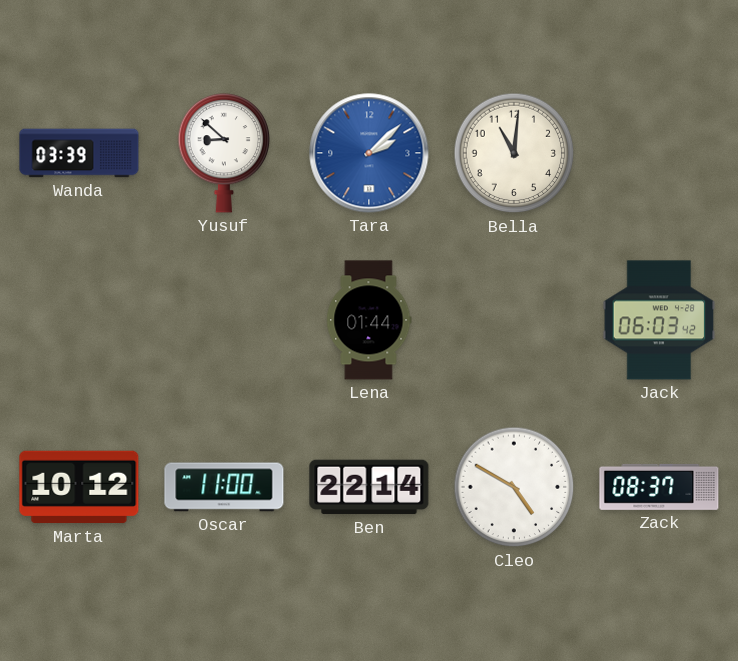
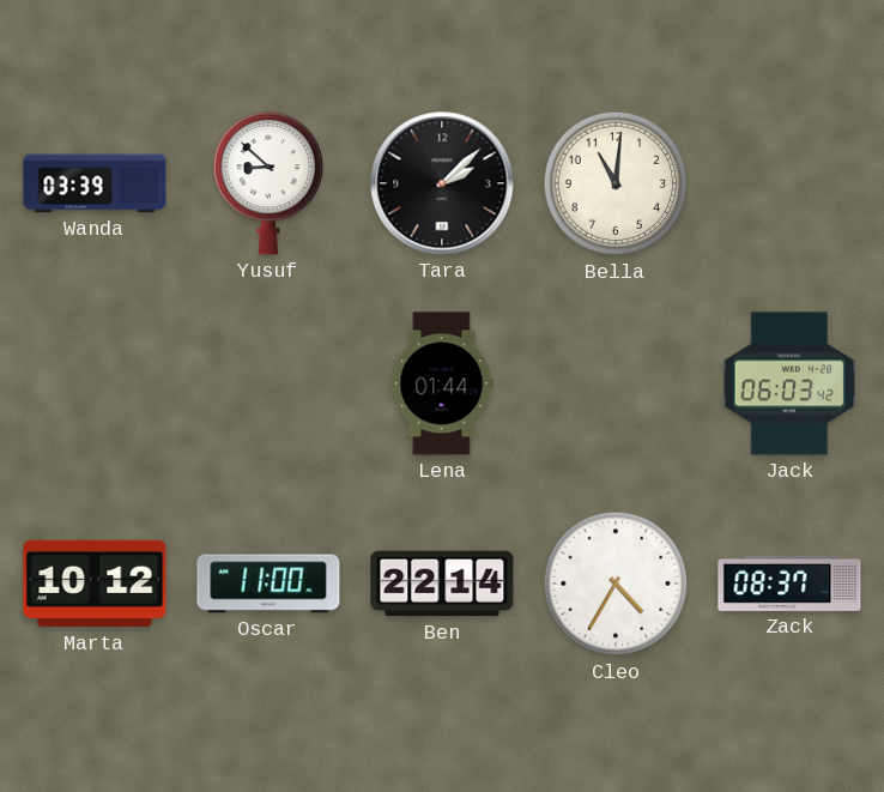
Tara dial: blue -> black (442, 183)
Cleo: 4:50 -> 4:35 (616, 584)
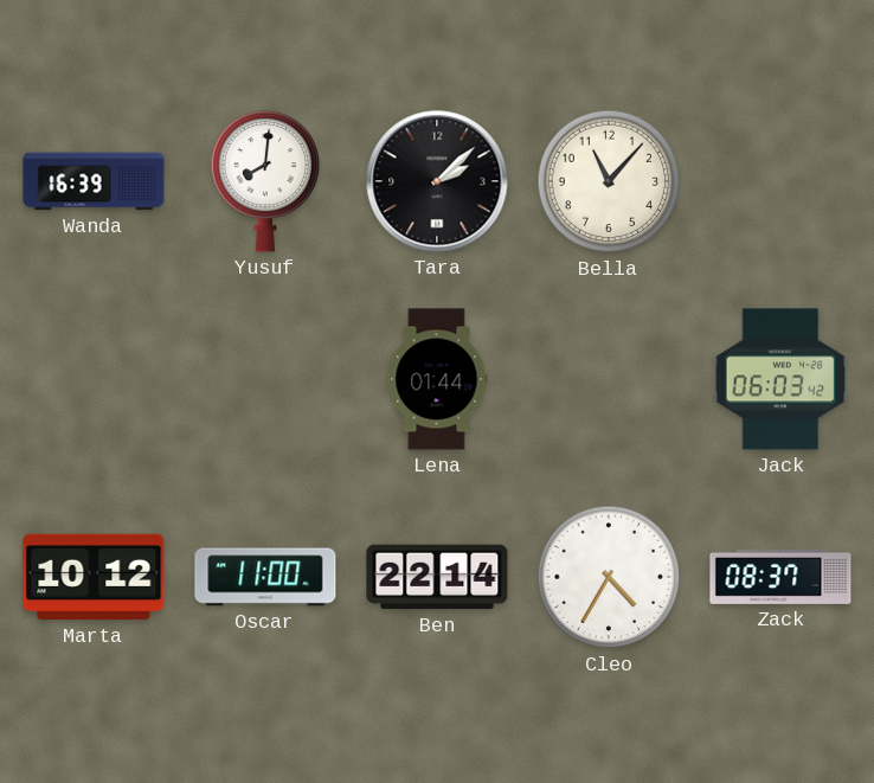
Wanda: 03:39 -> 16:39 (94, 181)
Yusuf: 8:52 -> 8:01 (265, 181)
Bella: 11:01 -> 11:07 (609, 181)
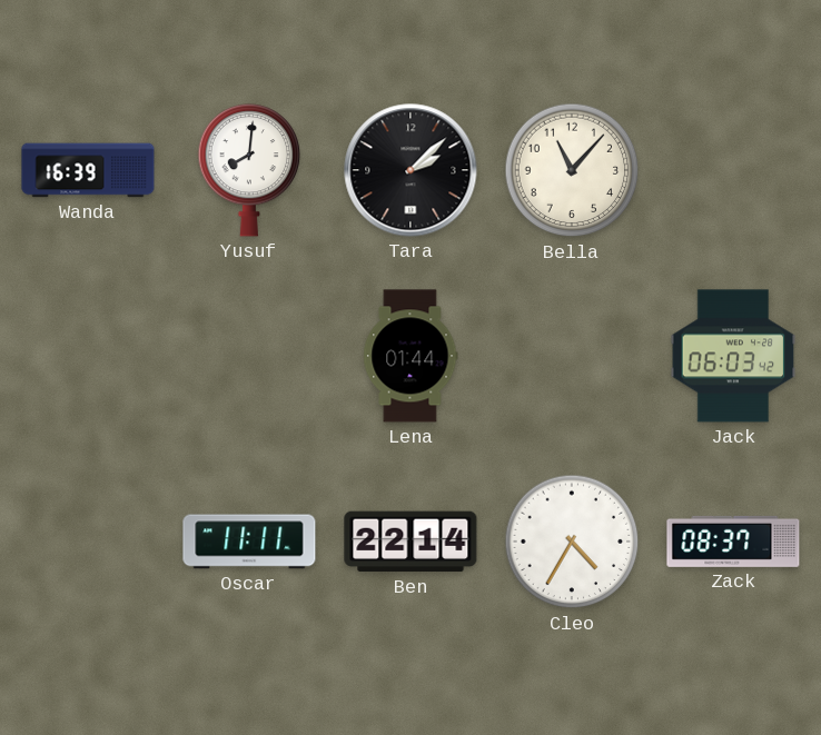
Marta: 10:12 -> none (94, 577)
Oscar: 11:00 -> 11:11 (249, 542)
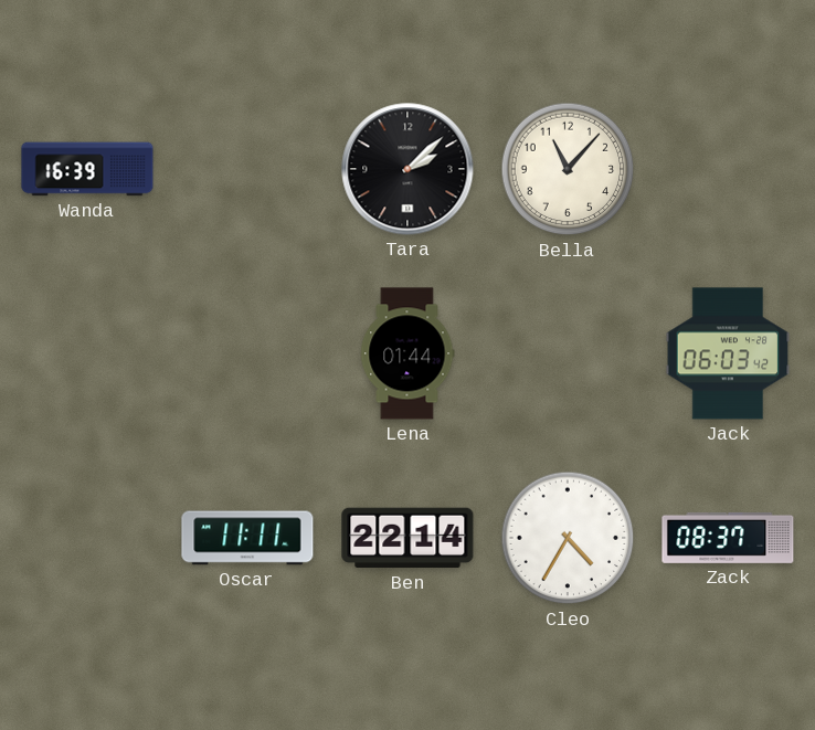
Yusuf: 8:01 -> none (249, 170)
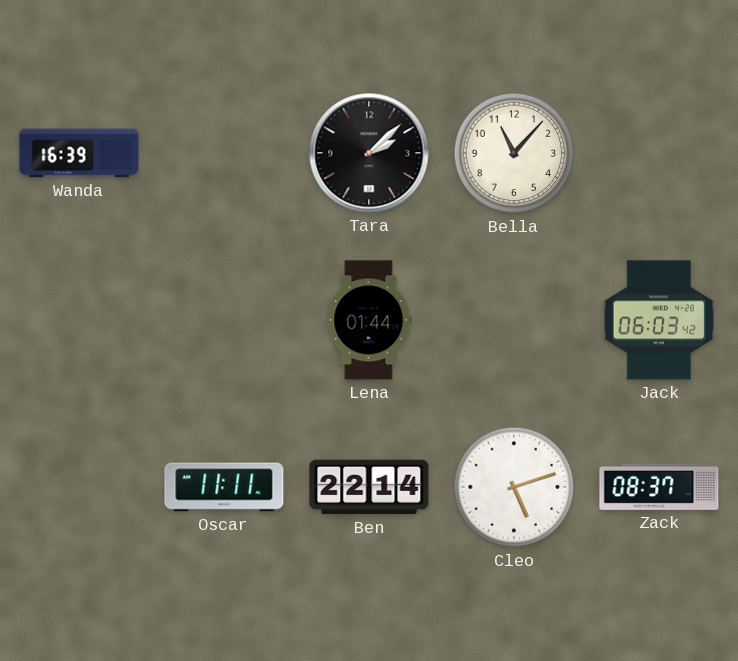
Cleo: 4:35 -> 5:12 (514, 487)
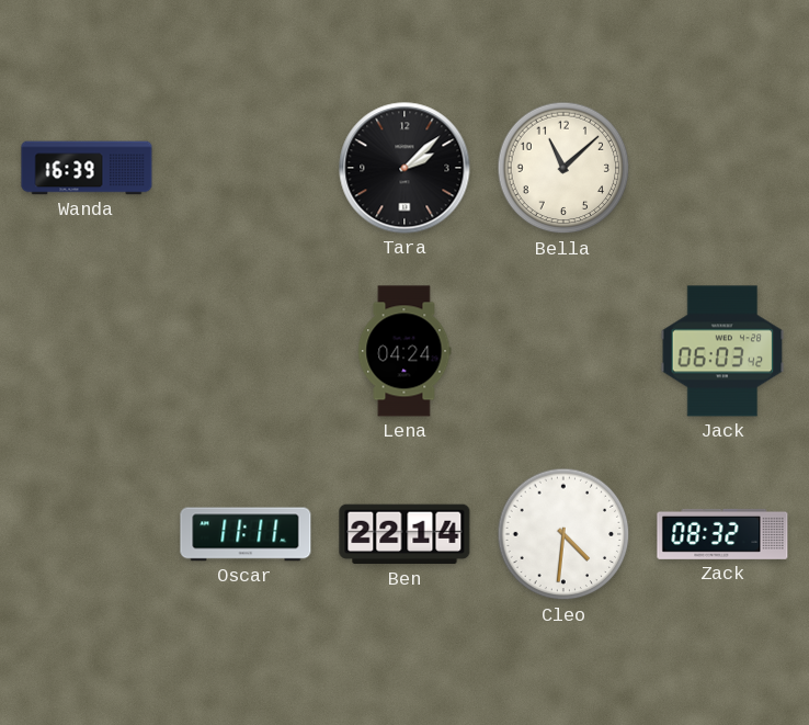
Bella: 11:07 -> 11:08 (563, 168)
Lena: 01:44 -> 04:24 (404, 351)
Cleo: 5:12 -> 4:31 (563, 534)
Zack: 08:37 -> 08:32 (722, 534)
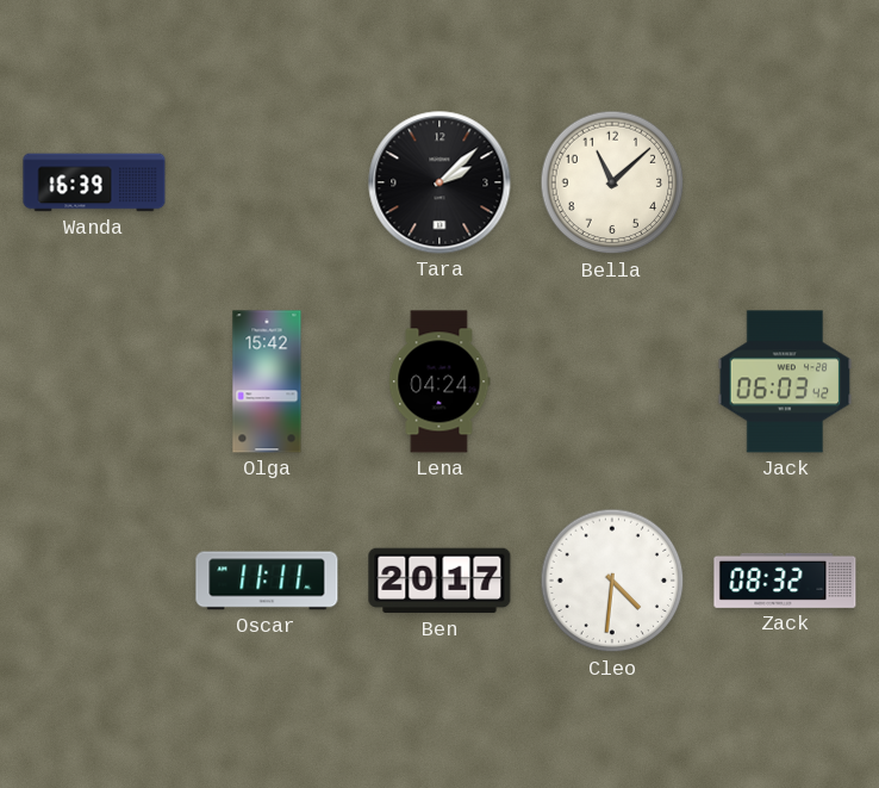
Olga: none -> 15:42 (267, 381)
Ben: 22:14 -> 20:17 (440, 581)
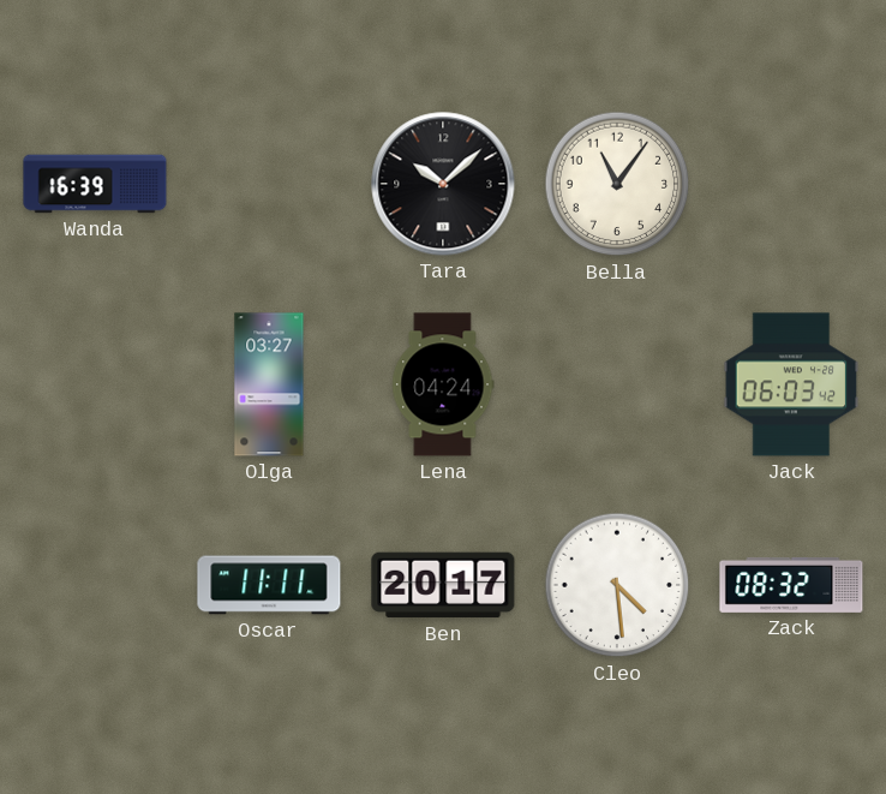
Tara: 2:08 -> 10:08 (443, 184)
Bella: 11:08 -> 11:06 (617, 184)
Olga: 15:42 -> 03:27 (269, 384)
Cleo: 4:31 -> 4:29 (617, 585)
